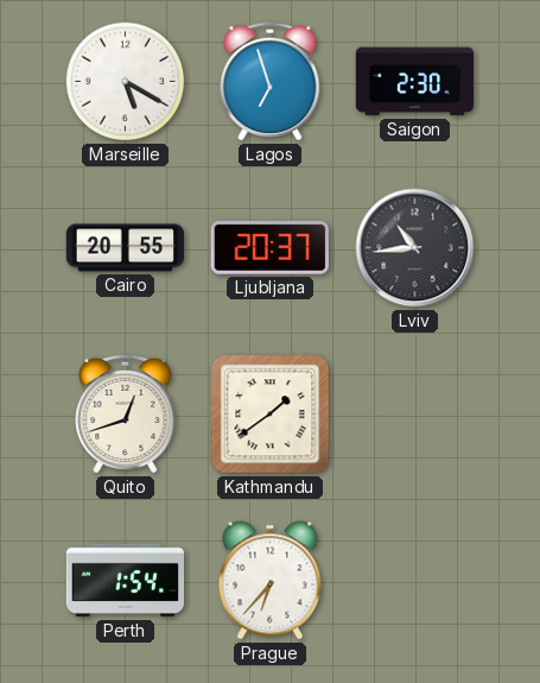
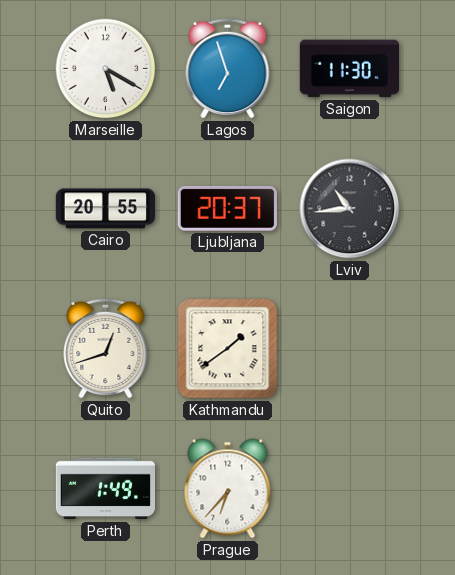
Saigon: 2:30 -> 11:30 (349, 69)
Perth: 1:54 -> 1:49 (105, 489)
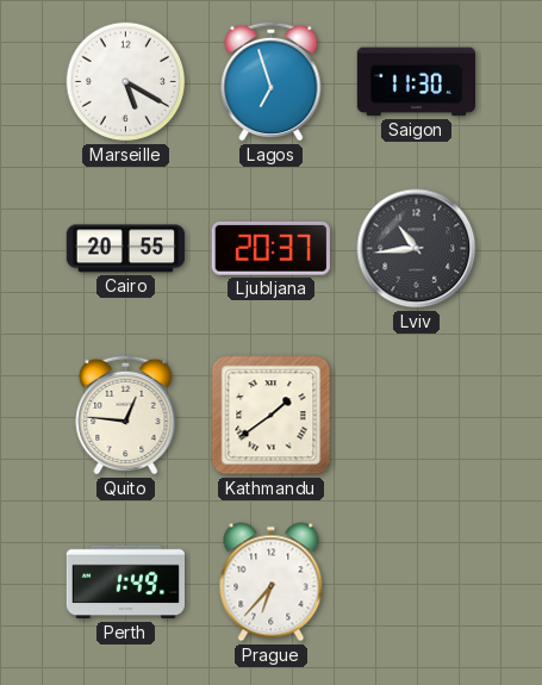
Quito: 12:42 -> 12:46 (126, 415)
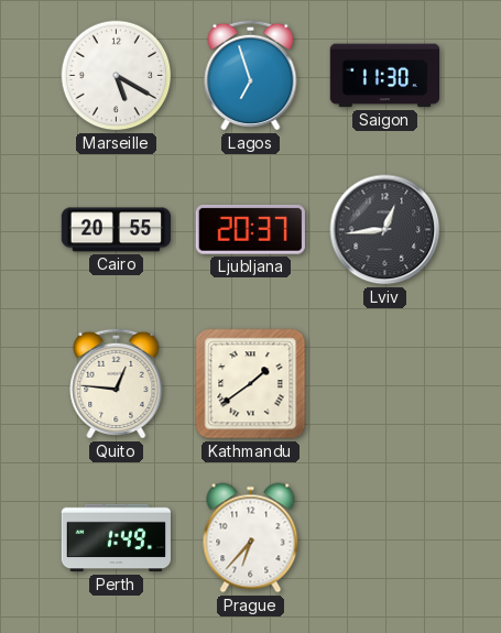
Lviv: 10:44 -> 12:44 (385, 230)
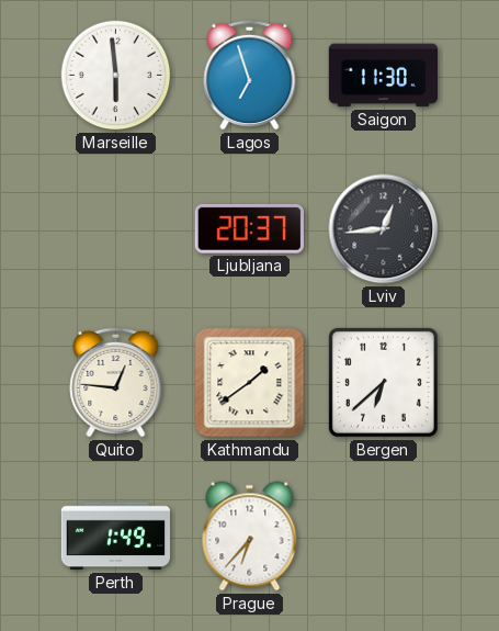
Marseille: 5:20 -> 5:59 (116, 76)
Cairo: 20:55 -> none (116, 230)
Bergen: none -> 6:38 (383, 382)
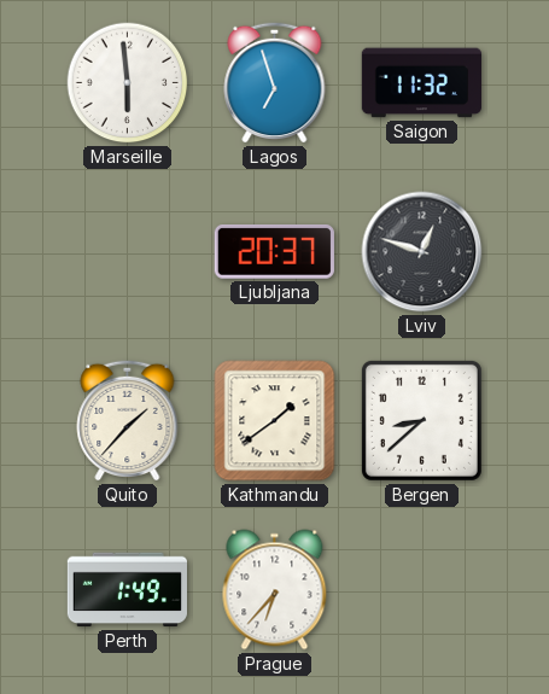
Saigon: 11:30 -> 11:32 (421, 83)
Lviv: 12:44 -> 12:48 (422, 252)
Quito: 12:46 -> 1:37 (128, 420)
Bergen: 6:38 -> 8:38 (421, 420)
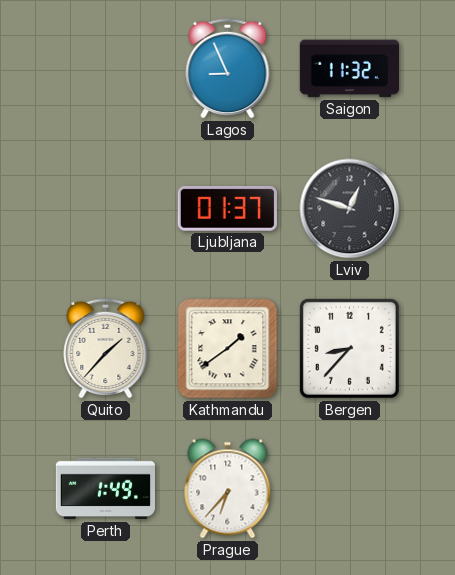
Marseille: 5:59 -> none (128, 83)
Lagos: 6:57 -> 8:56 (228, 68)
Ljubljana: 20:37 -> 01:37 (227, 209)
Bergen: 8:38 -> 8:37 (349, 348)
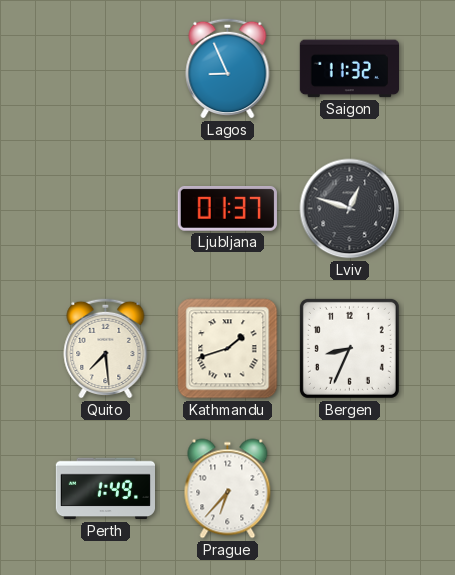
Quito: 1:37 -> 7:29 (106, 348)
Kathmandu: 1:39 -> 1:42 (228, 349)
Bergen: 8:37 -> 8:34 (349, 348)
